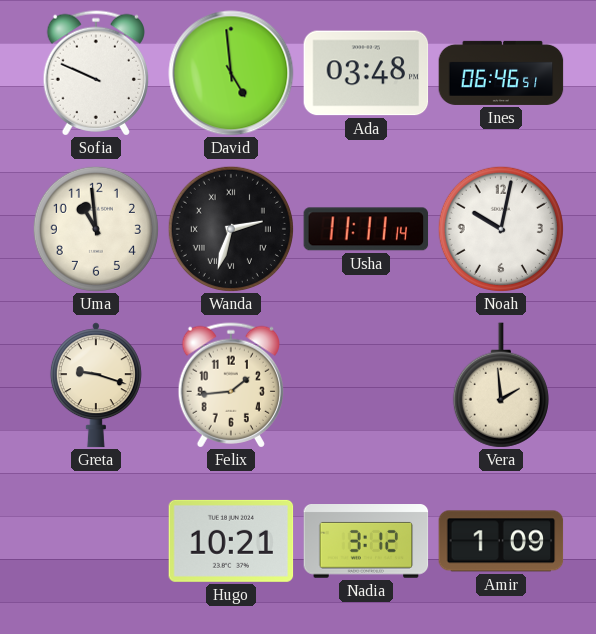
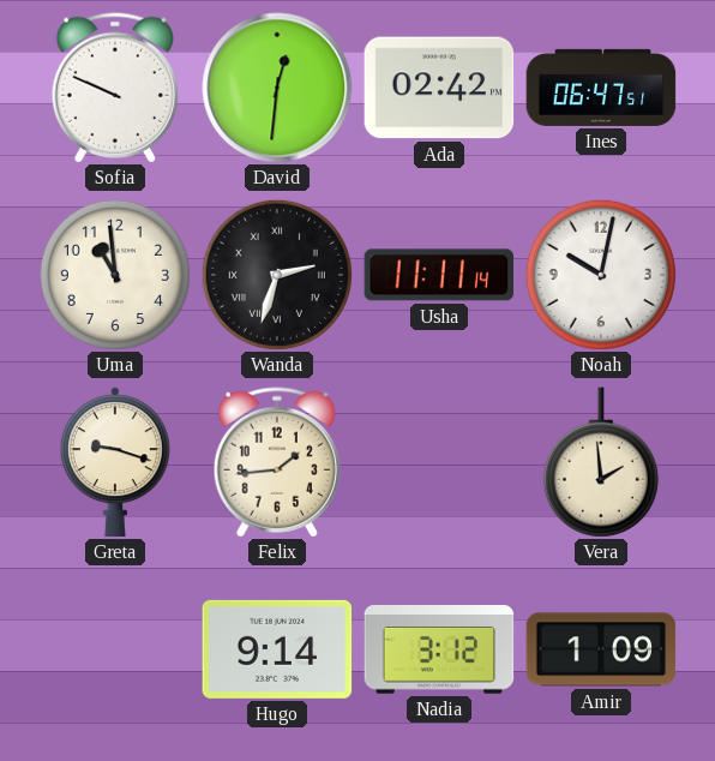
David: 4:59 -> 12:31 (277, 88)
Ada: 03:48 -> 02:42 (439, 88)
Ines: 06:46 -> 06:47 (601, 88)
Hugo: 10:21 -> 9:14 (277, 649)
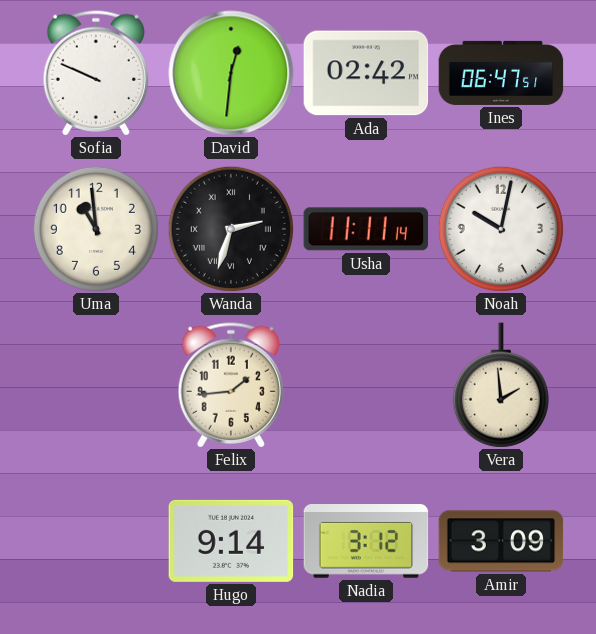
Greta: 9:18 -> none (115, 462)
Amir: 1:09 -> 3:09 (501, 541)
